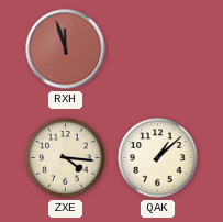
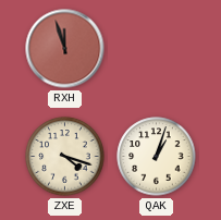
ZXE: 4:16 -> 4:18 (65, 157)
QAK: 1:08 -> 1:03 (157, 157)
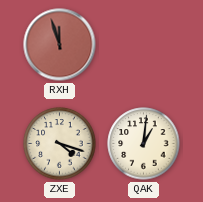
QAK: 1:03 -> 1:01 (144, 144)
